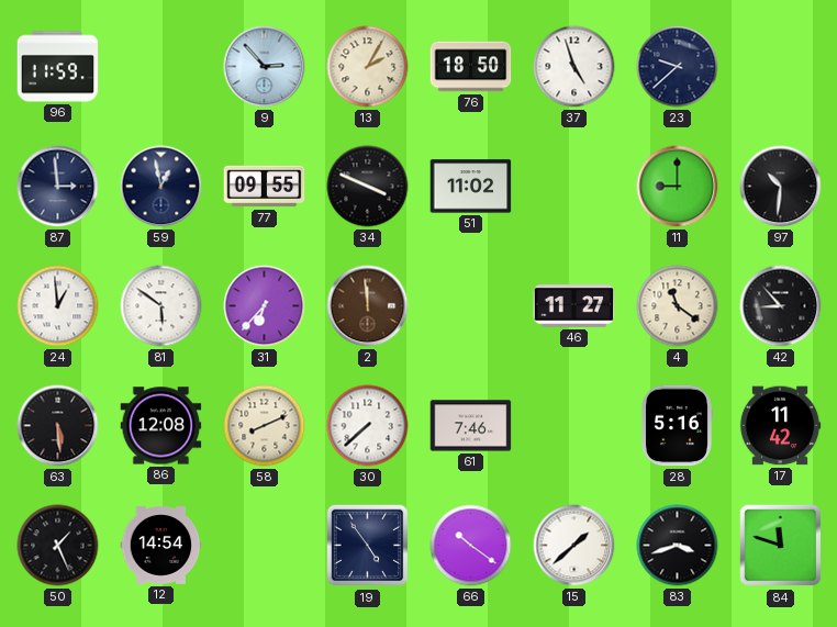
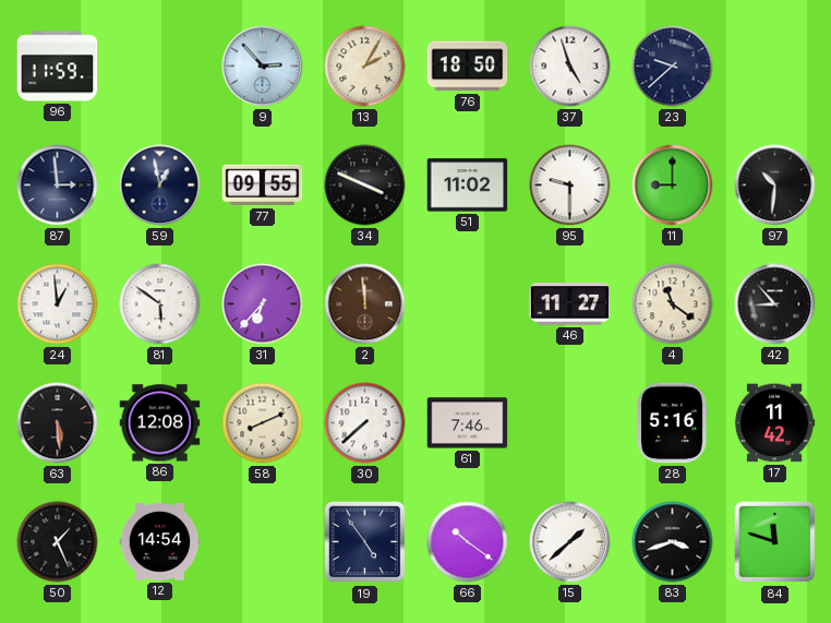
95: none -> 9:30 (570, 185)
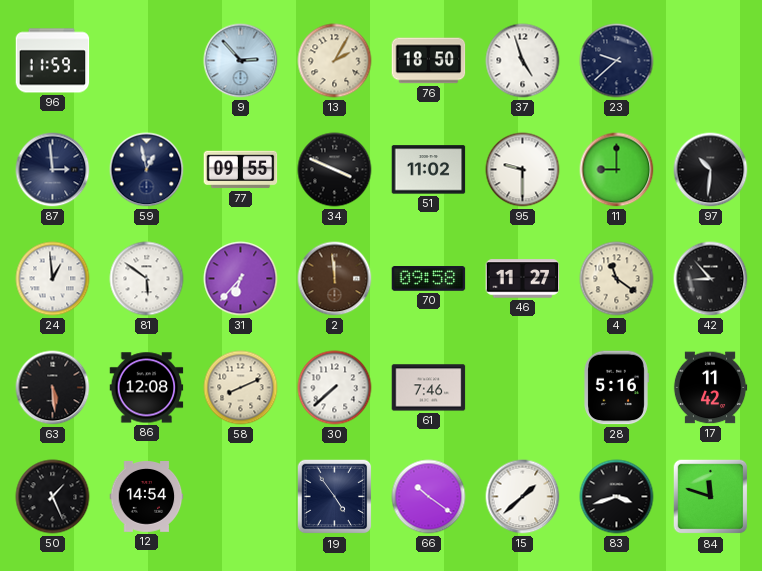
70: none -> 09:58 (429, 279)
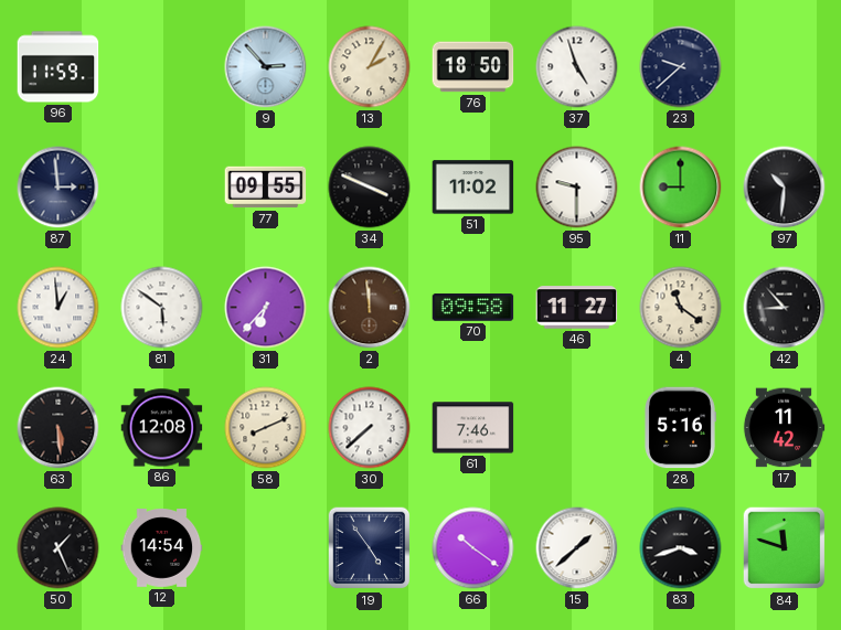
59: 12:58 -> none (147, 170)
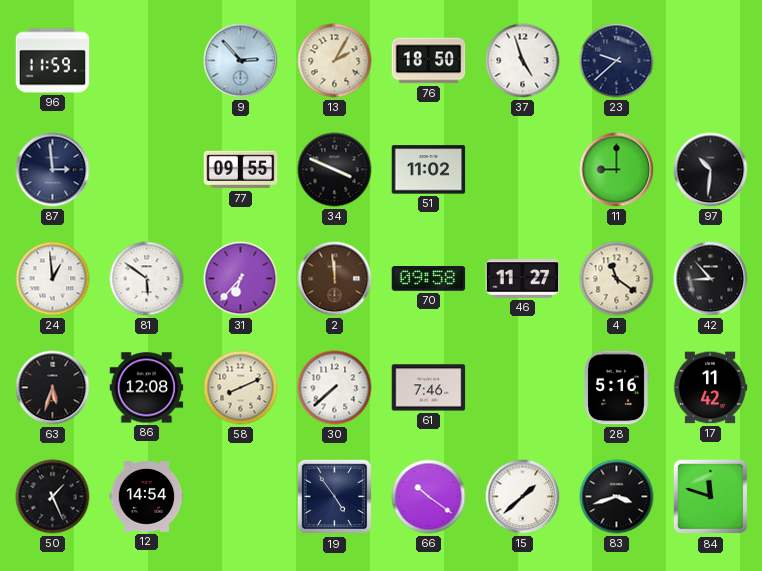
95: 9:30 -> none (577, 188)
63: 5:29 -> 5:33 (53, 388)
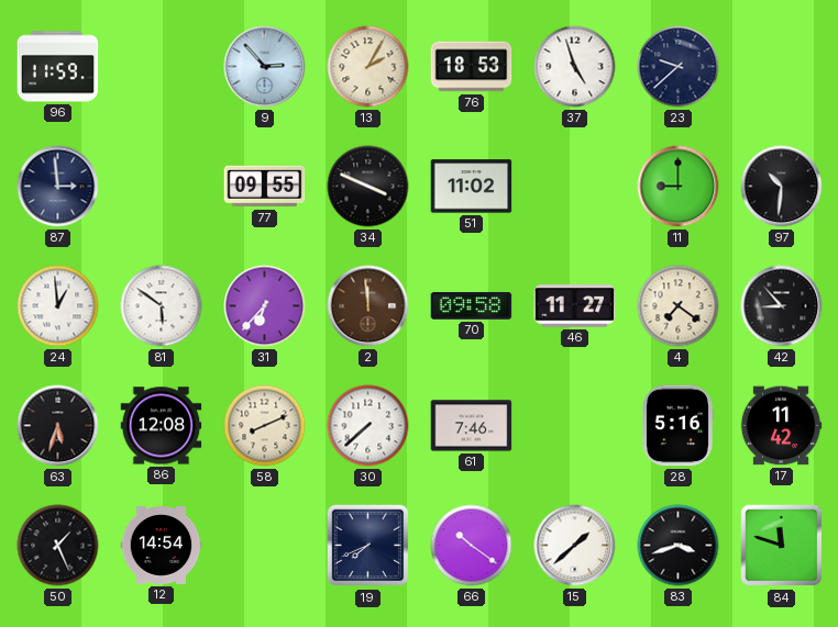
76: 18:50 -> 18:53 (472, 67)
4: 11:21 -> 7:21 (679, 306)
19: 4:54 -> 7:41 (368, 546)
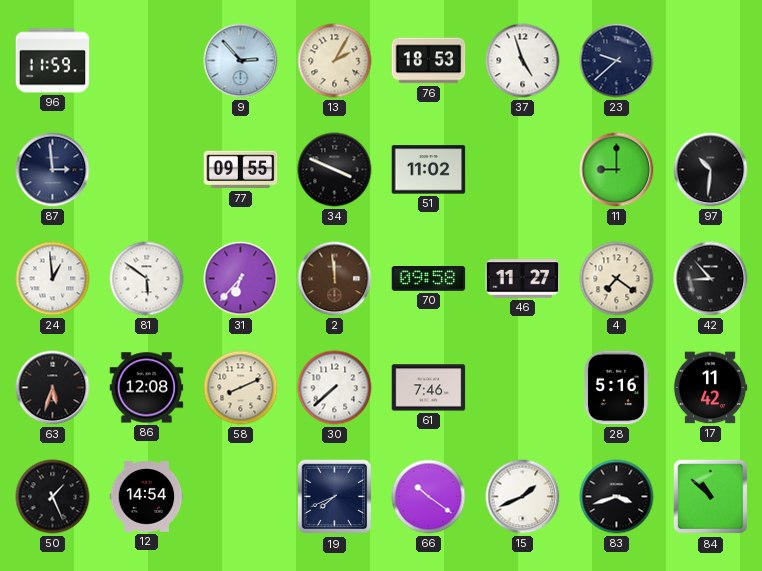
15: 1:38 -> 1:41 (523, 497)
84: 11:48 -> 10:52 (711, 497)
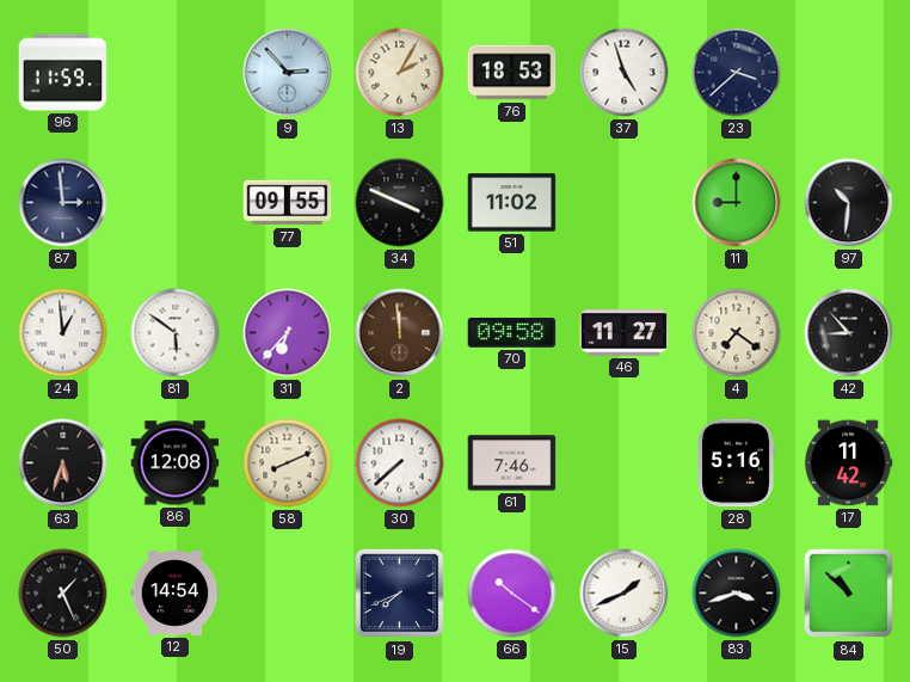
23: 9:38 -> 3:38 (737, 73)
